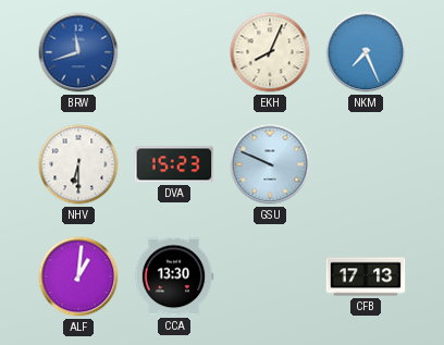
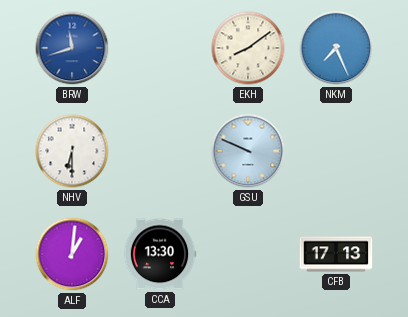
EKH: 8:04 -> 8:09 (248, 48)
DVA: 15:23 -> none (174, 164)
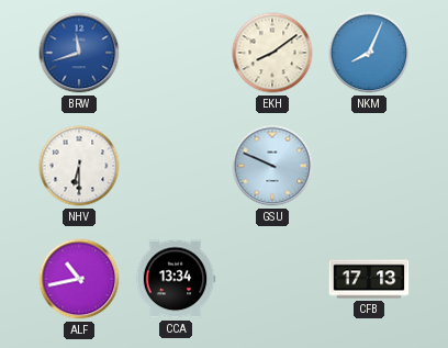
NKM: 7:26 -> 8:04 (369, 53)
ALF: 1:01 -> 10:43 (79, 279)
CCA: 13:30 -> 13:34 (176, 279)
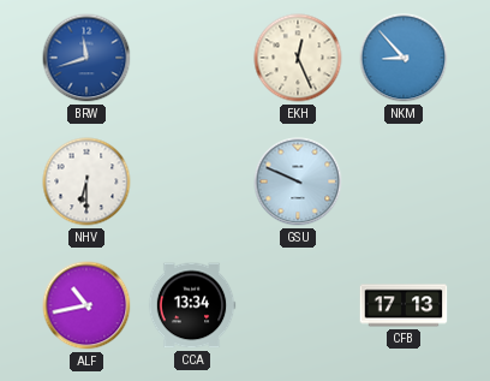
EKH: 8:09 -> 12:26 (298, 58)
NKM: 8:04 -> 8:53 (404, 58)
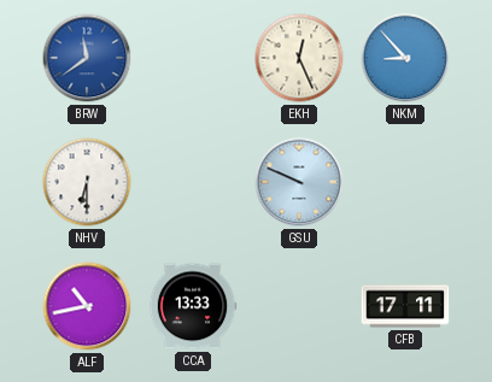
BRW: 11:42 -> 11:39 (87, 58)
CCA: 13:34 -> 13:33 (193, 306)
CFB: 17:13 -> 17:11 (405, 306)
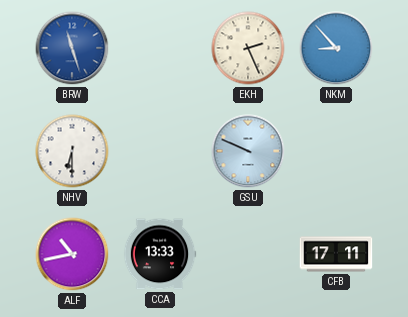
BRW: 11:39 -> 11:27 (72, 48)
EKH: 12:26 -> 2:26 (248, 48)
